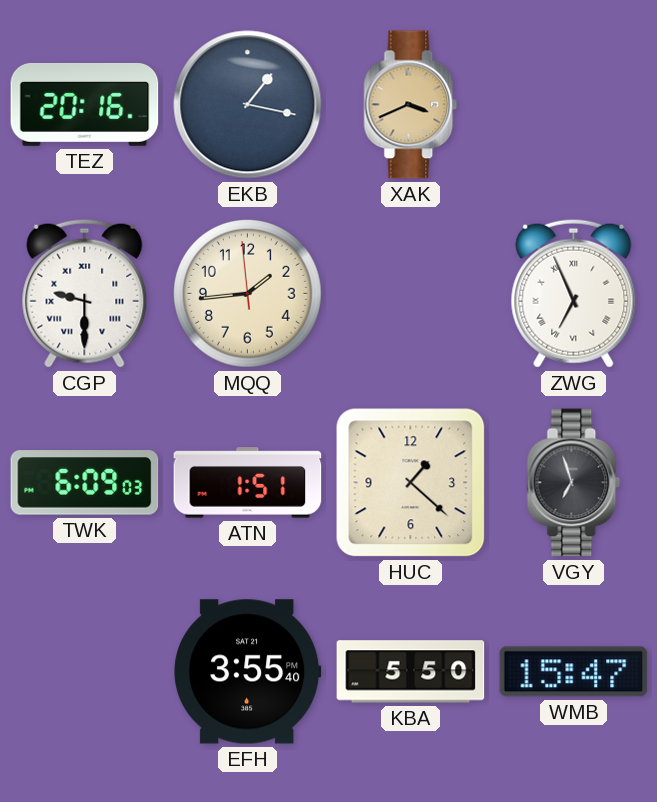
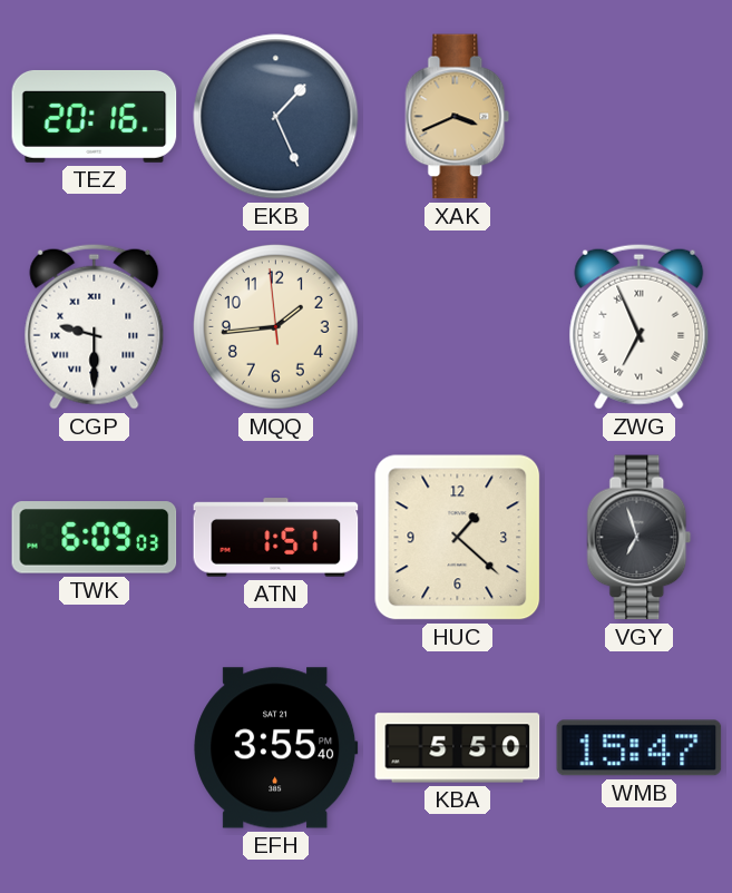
EKB: 1:17 -> 1:26 (276, 117)
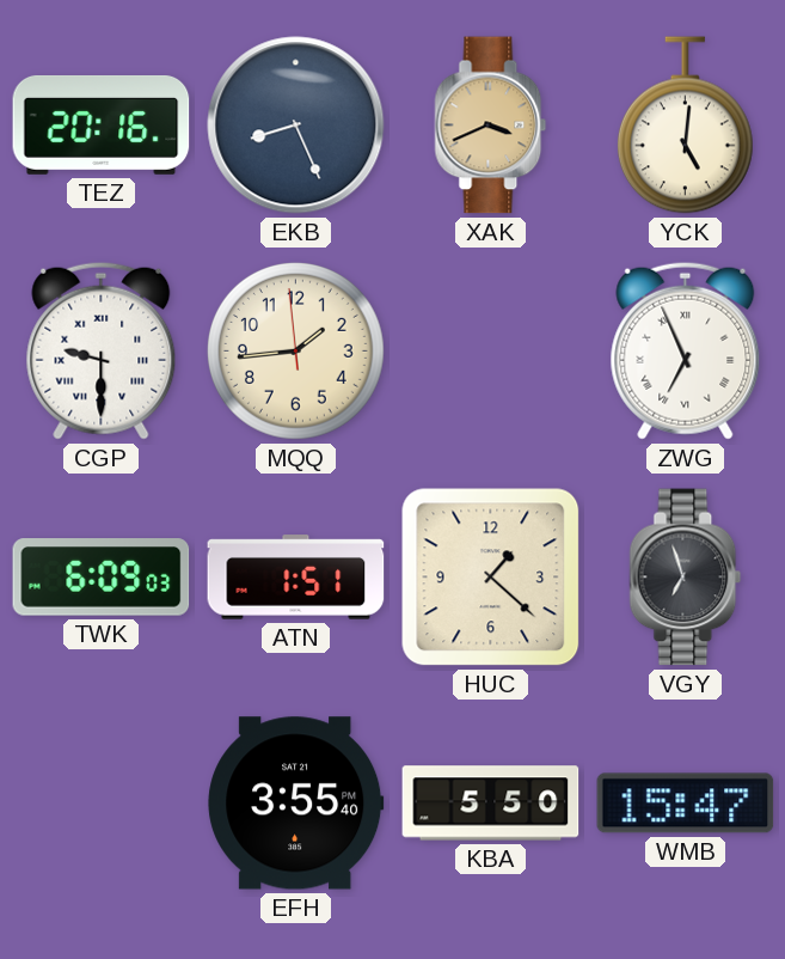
EKB: 1:26 -> 8:26 (296, 126)
YCK: none -> 5:01 (685, 126)
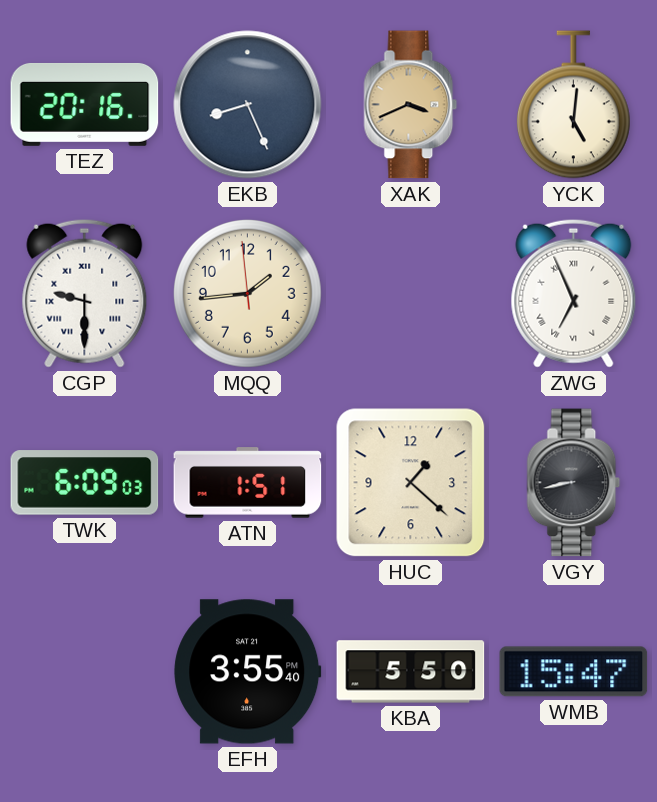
VGY: 6:57 -> 8:43 (574, 483)
